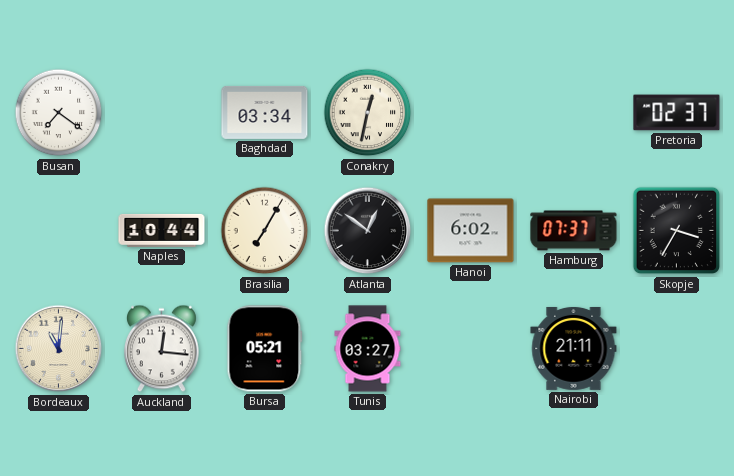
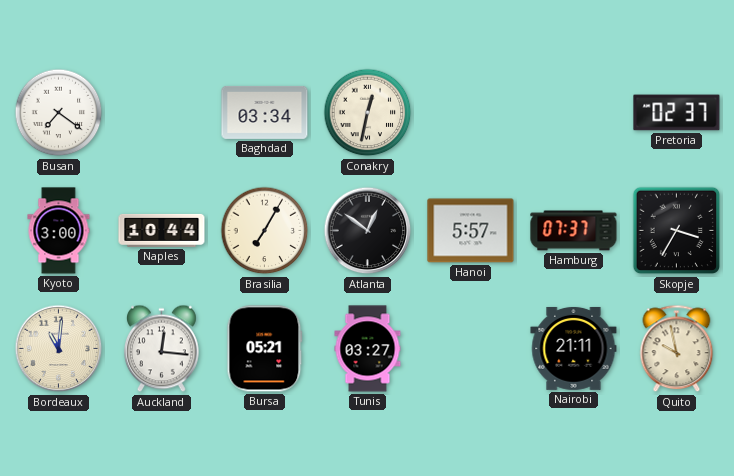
Kyoto: none -> 3:00 (59, 231)
Hanoi: 6:02 -> 5:57 (471, 231)
Quito: none -> 9:58 (677, 349)
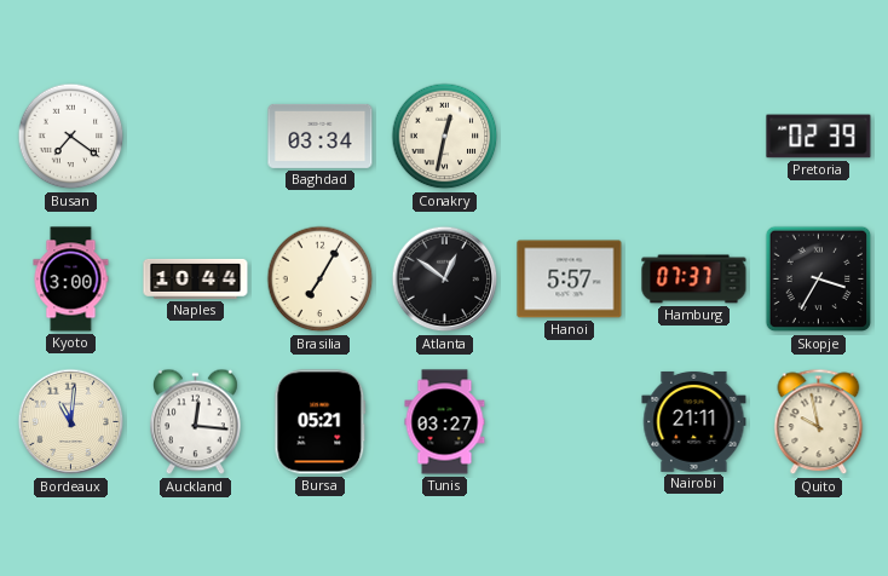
Pretoria: 02:37 -> 02:39 (819, 137)
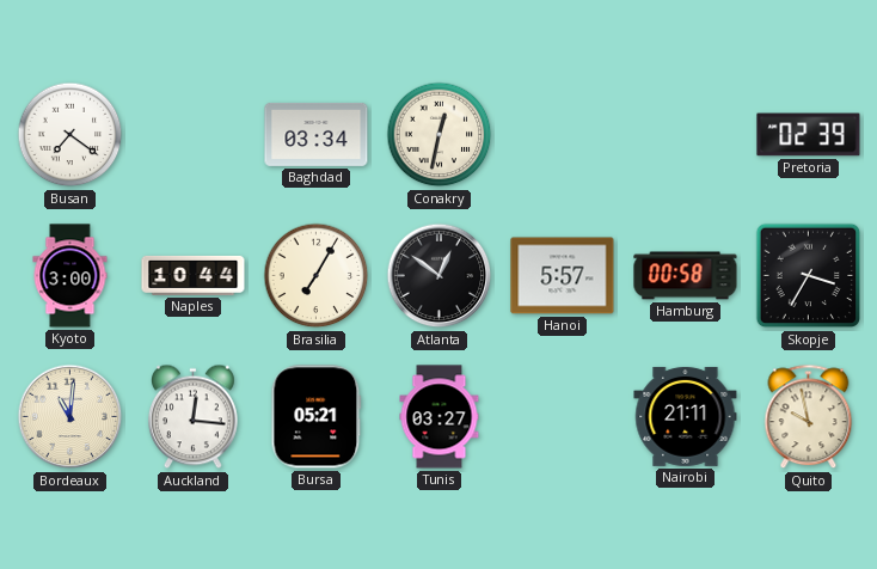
Hamburg: 07:37 -> 00:58 (686, 276)
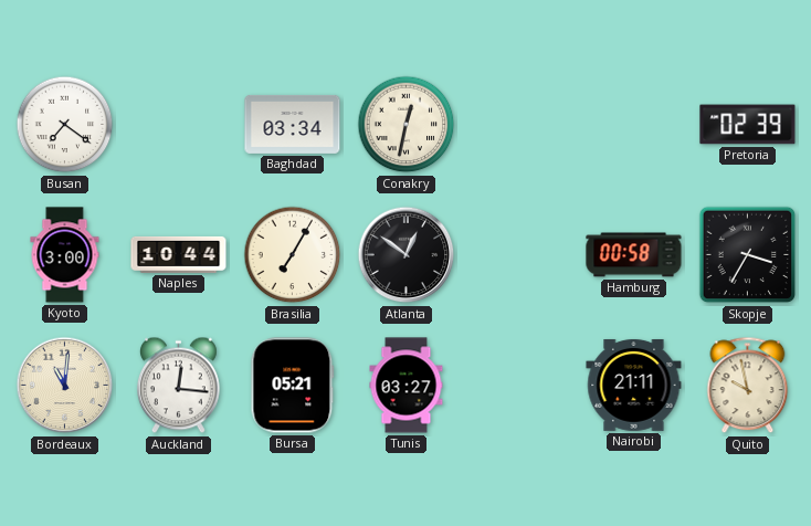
Hanoi: 5:57 -> none (563, 276)
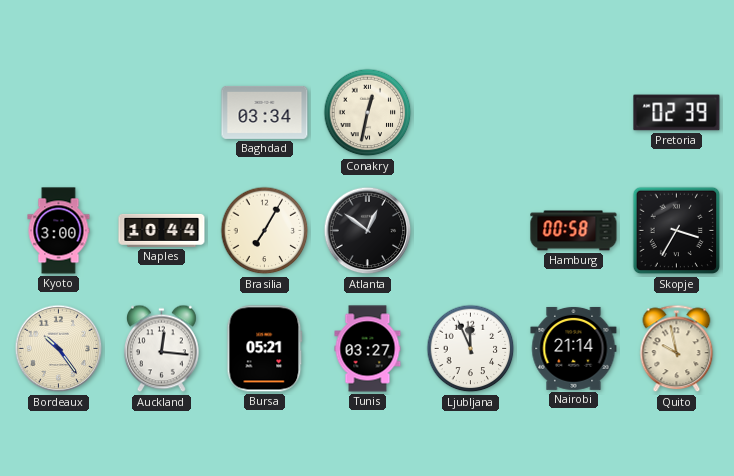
Busan: 7:21 -> none (65, 125)
Bordeaux: 11:01 -> 10:24 (59, 349)
Ljubljana: none -> 11:56 (471, 349)
Nairobi: 21:11 -> 21:14 (574, 348)
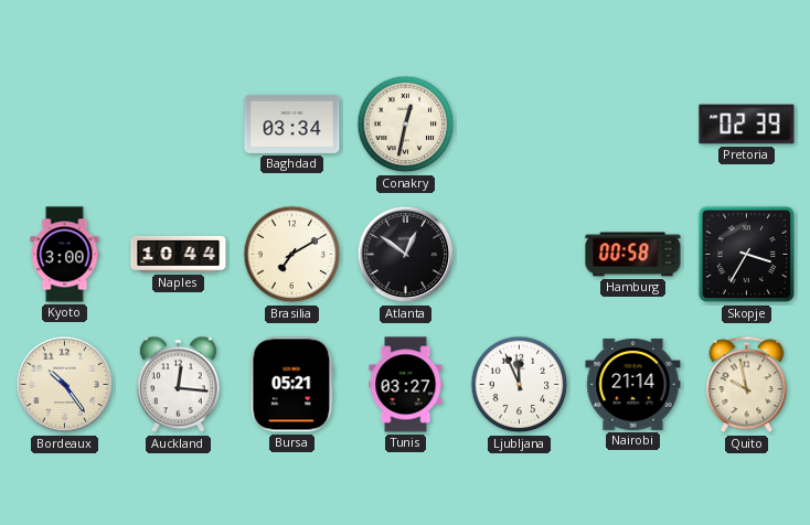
Brasilia: 7:05 -> 7:10 (292, 255)
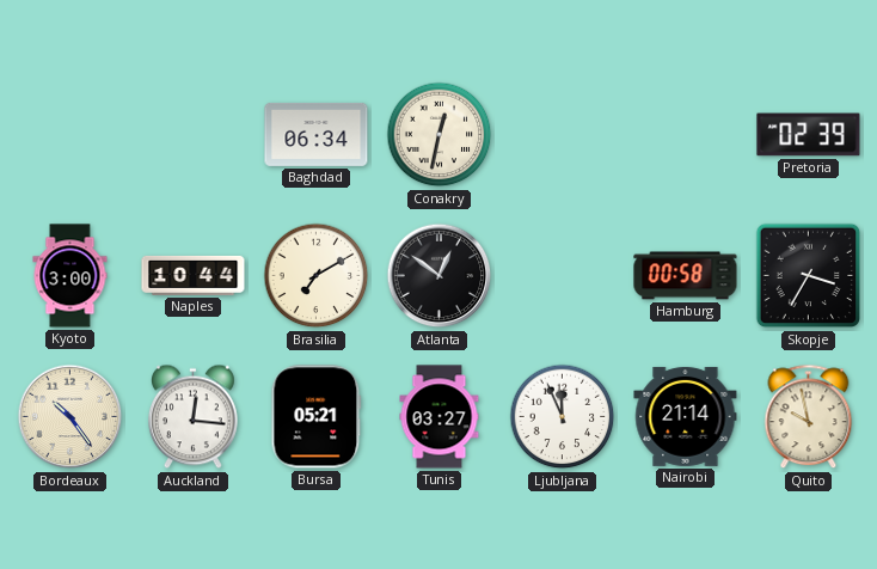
Baghdad: 03:34 -> 06:34 (317, 134)
